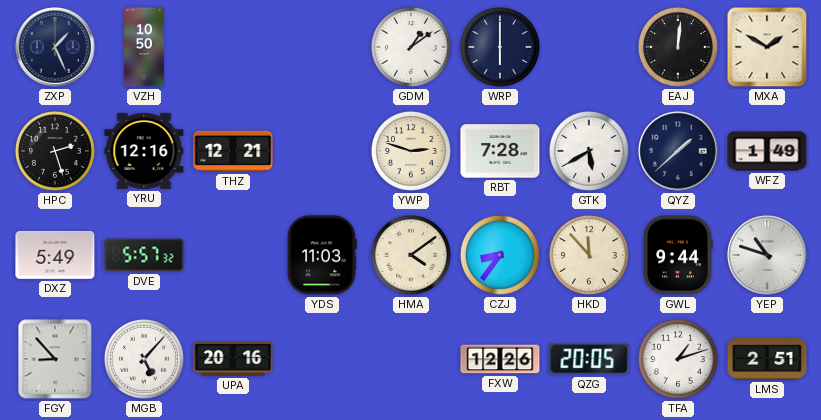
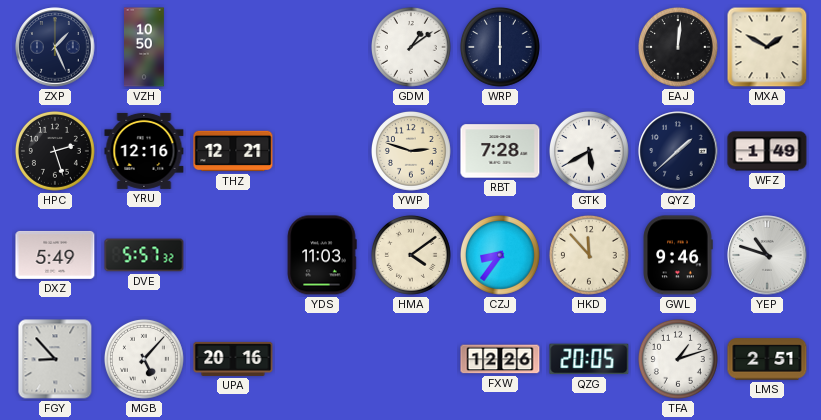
GWL: 9:44 -> 9:46 (678, 255)
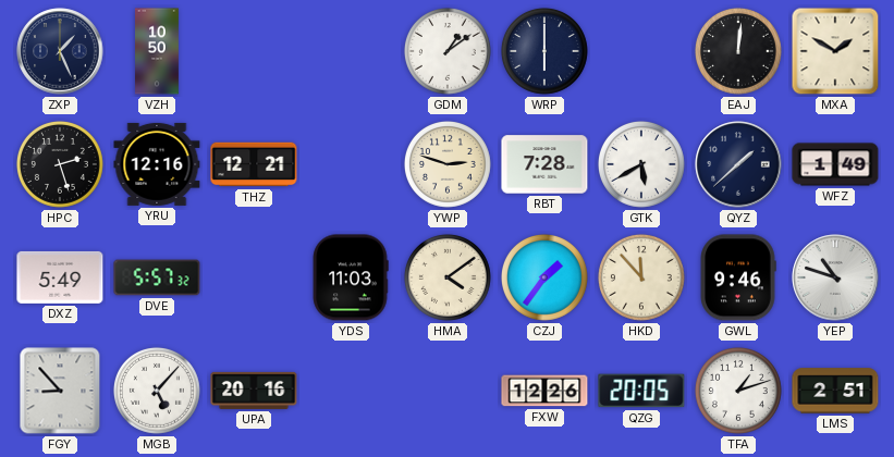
CZJ: 8:36 -> 1:36 (544, 277)
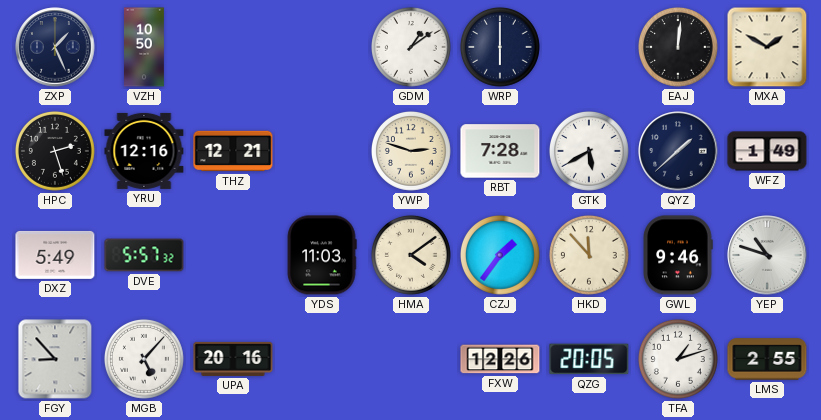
LMS: 2:51 -> 2:55 (767, 359)
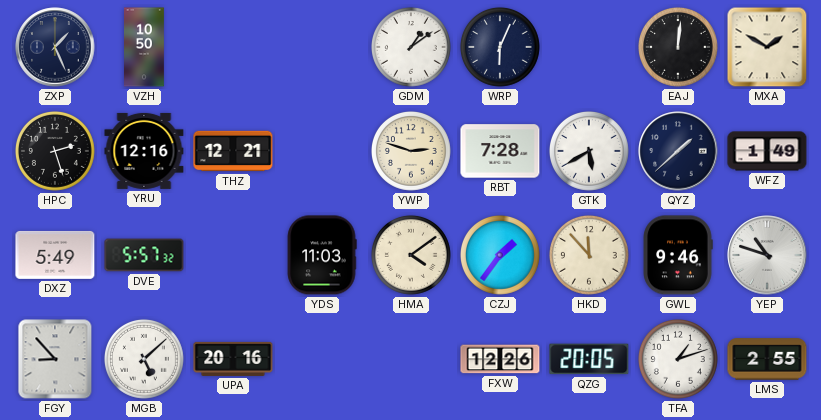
WRP: 6:00 -> 6:04 (500, 47)
MGB: 5:07 -> 5:08 (144, 359)
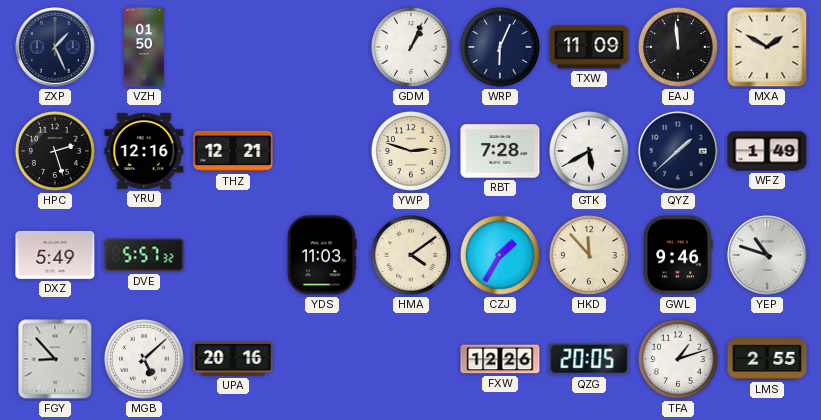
VZH: 10:50 -> 01:50 (145, 47)
GDM: 1:09 -> 1:04 (411, 47)
TXW: none -> 11:09 (589, 47)
EAJ: 12:01 -> 11:59 (678, 47)
CZJ: 1:36 -> 1:35 (500, 255)
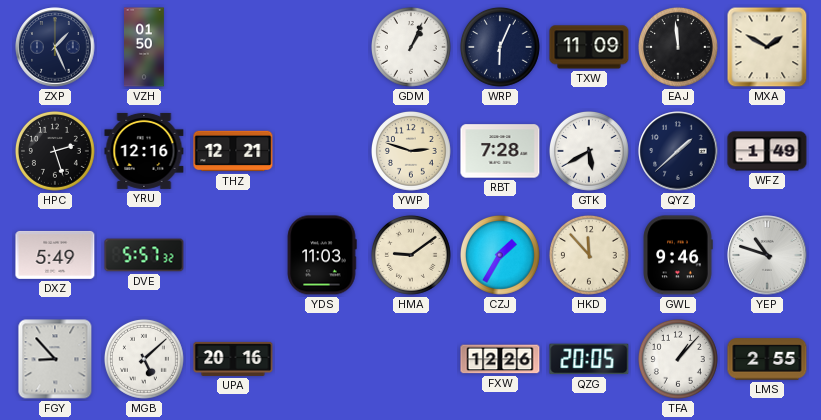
HMA: 4:09 -> 9:09 (411, 255)
TFA: 1:12 -> 1:07 (678, 359)
